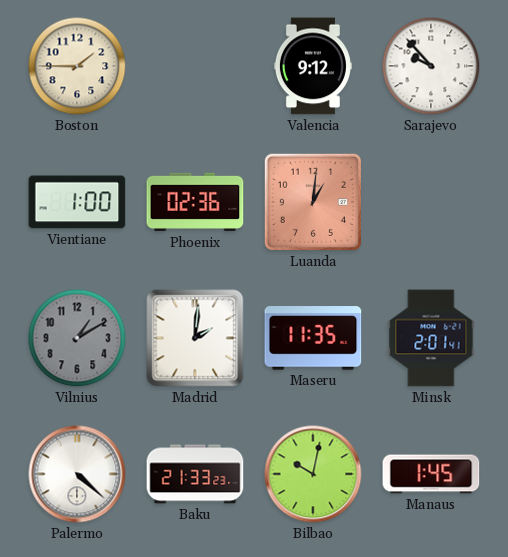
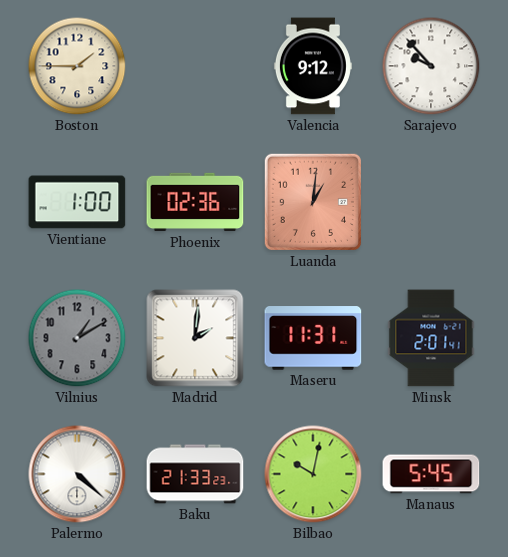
Maseru: 11:35 -> 11:31 (313, 338)
Manaus: 1:45 -> 5:45 (431, 474)
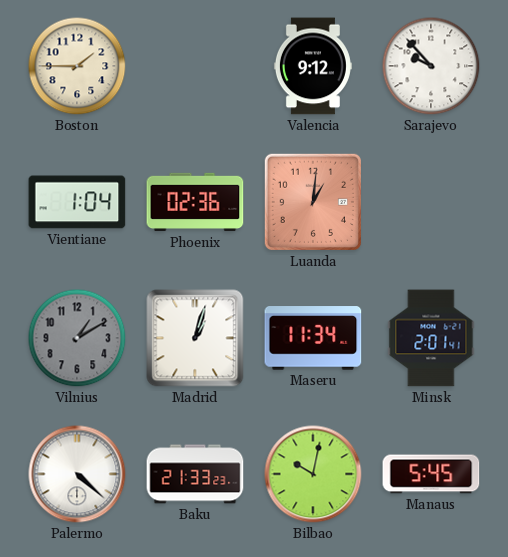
Vientiane: 1:00 -> 1:04 (77, 202)
Madrid: 2:01 -> 1:03 (195, 338)
Maseru: 11:31 -> 11:34 (313, 338)
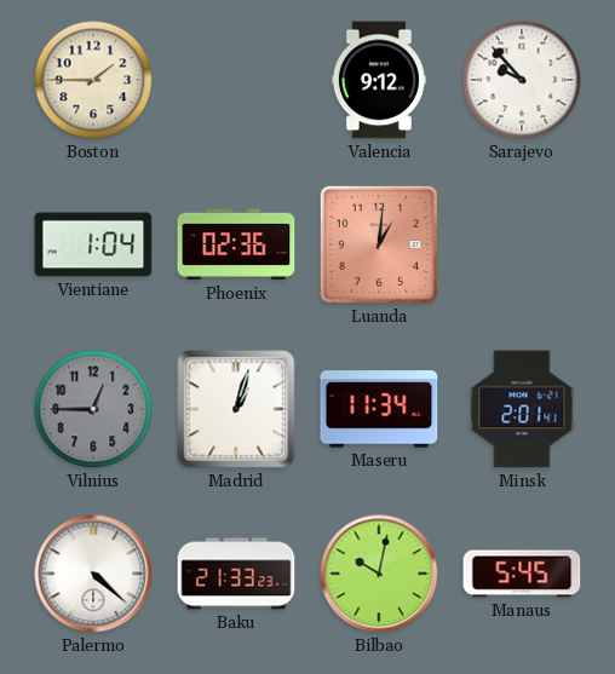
Vilnius: 1:10 -> 12:45 (93, 409)
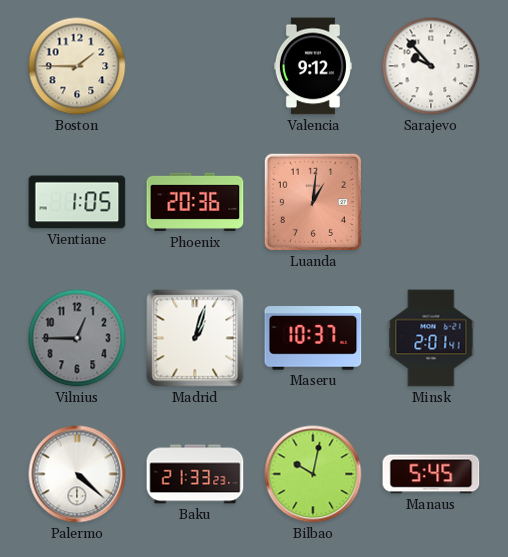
Vientiane: 1:04 -> 1:05 (77, 202)
Phoenix: 02:36 -> 20:36 (195, 202)
Maseru: 11:34 -> 10:37 (313, 338)
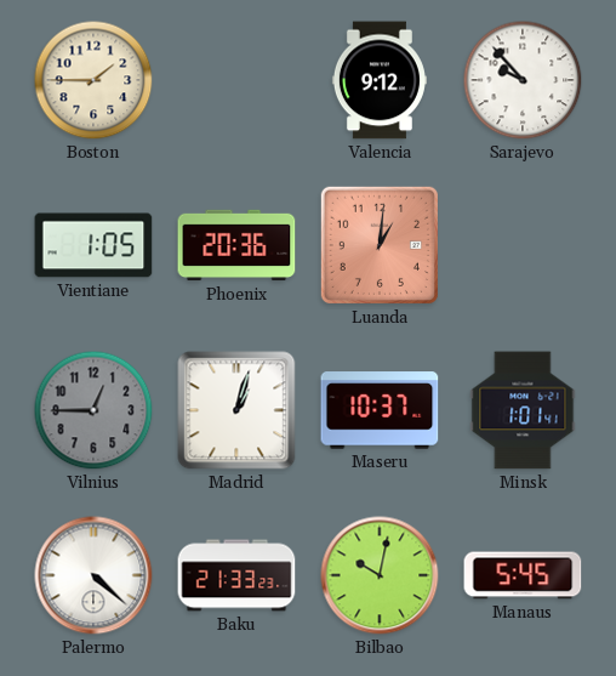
Minsk: 2:01 -> 1:01 (523, 410)
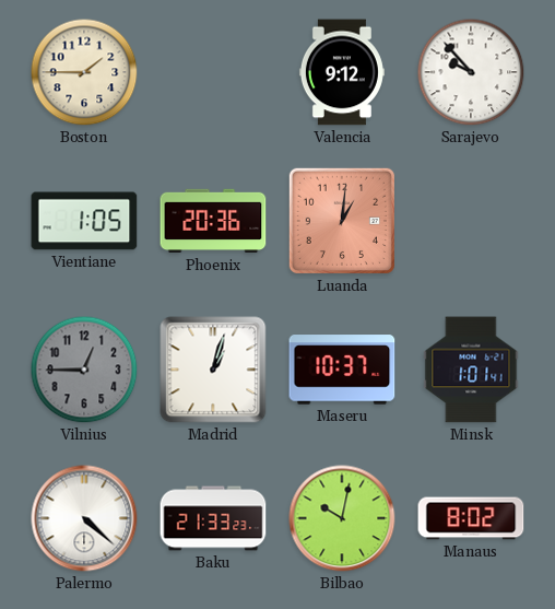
Manaus: 5:45 -> 8:02 (471, 518)
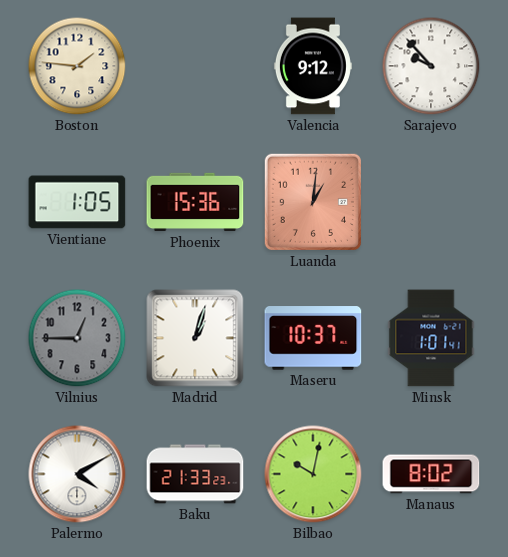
Boston: 1:45 -> 1:46 (77, 66)
Phoenix: 20:36 -> 15:36 (195, 202)
Palermo: 4:22 -> 4:10 (77, 474)
